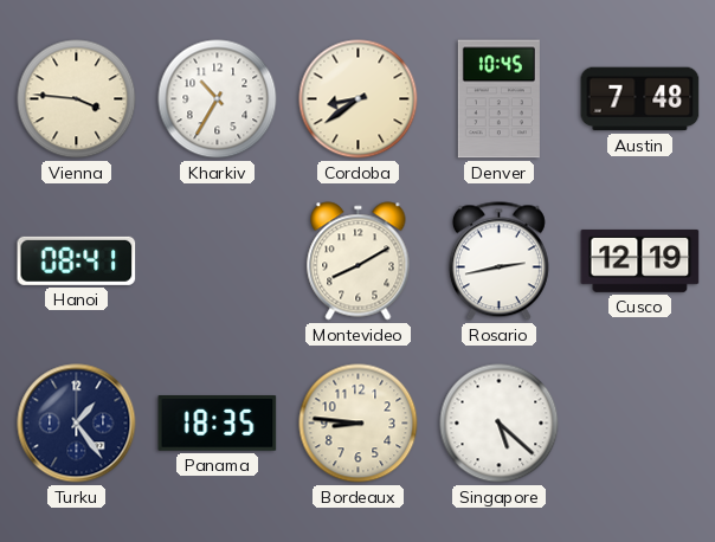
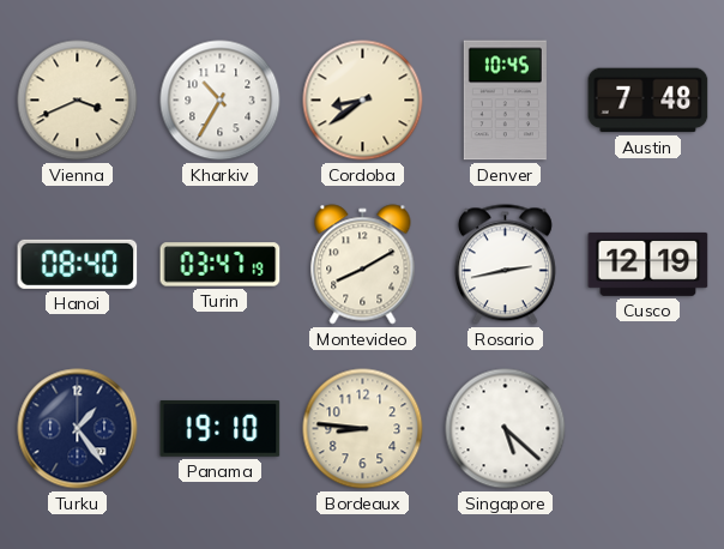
Vienna: 3:46 -> 3:41 (78, 101)
Hanoi: 08:41 -> 08:40 (78, 264)
Turin: none -> 03:47 (221, 265)
Panama: 18:35 -> 19:10 (221, 429)
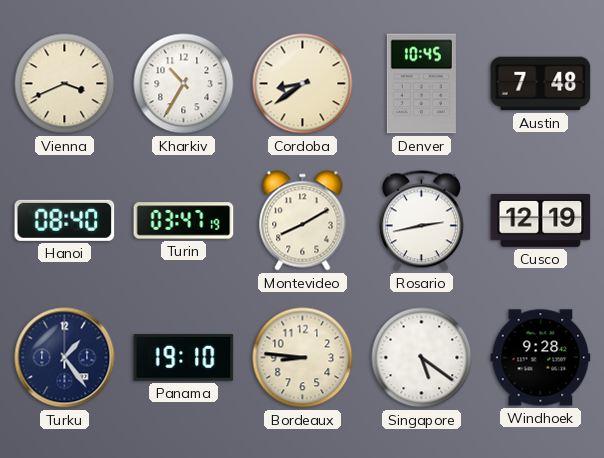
Singapore: 5:22 -> 5:21 (422, 358)
Windhoek: none -> 9:28 (541, 358)
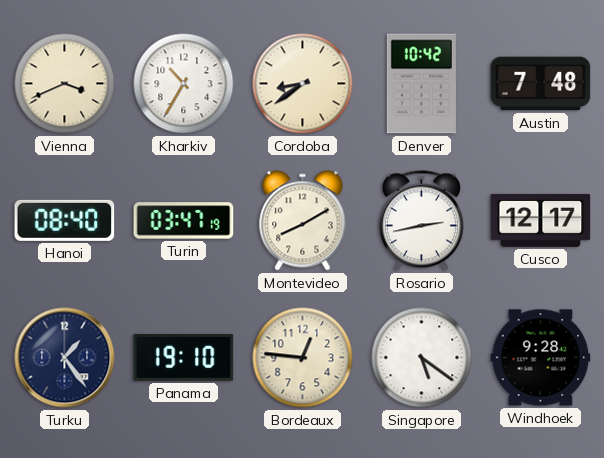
Denver: 10:45 -> 10:42 (421, 84)
Cusco: 12:19 -> 12:17 (541, 220)
Bordeaux: 8:46 -> 12:46 (303, 358)
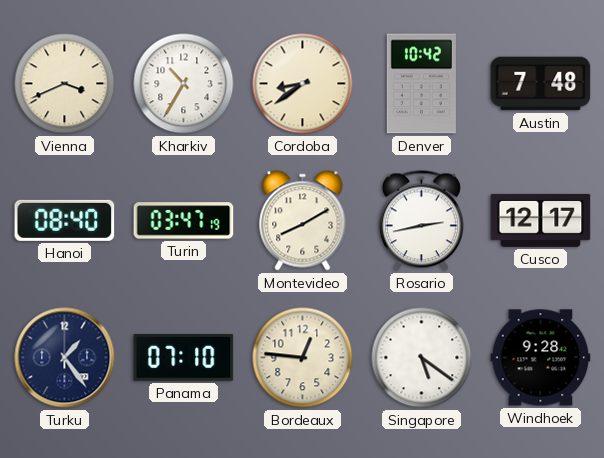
Panama: 19:10 -> 07:10 (184, 358)
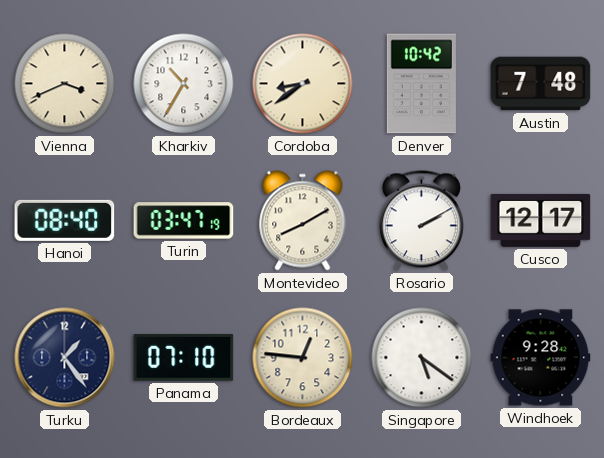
Rosario: 2:43 -> 2:10 (421, 221)
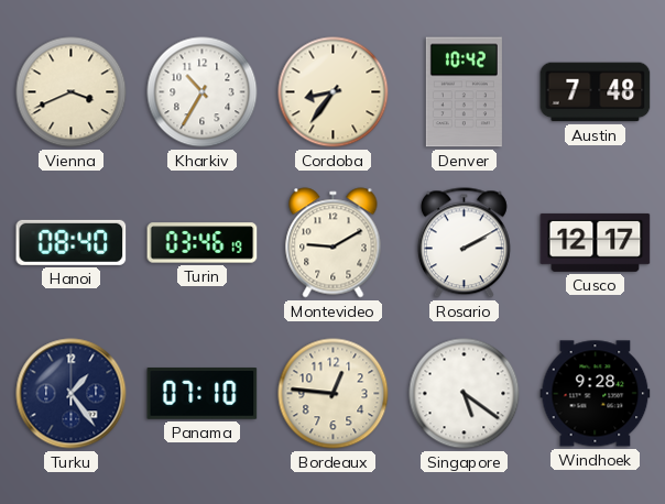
Cordoba: 8:39 -> 8:36 (334, 92)
Turin: 03:47 -> 03:46 (203, 243)
Montevideo: 8:10 -> 9:10 (334, 243)
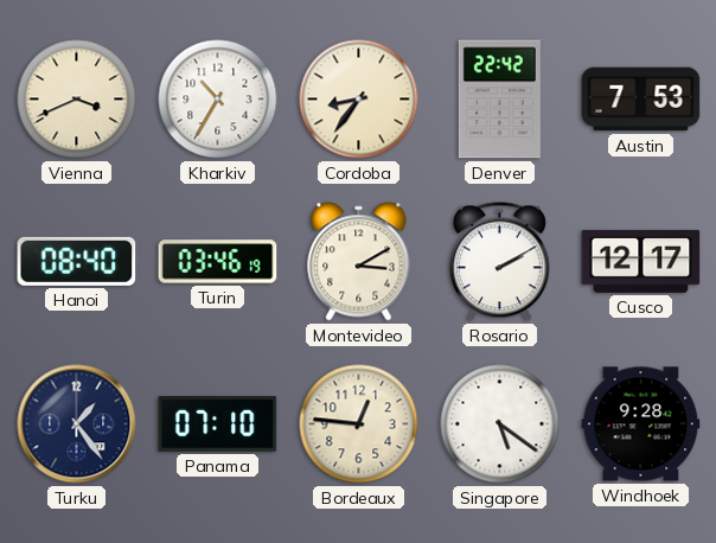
Denver: 10:42 -> 22:42 (499, 100)
Austin: 7:48 -> 7:53 (641, 100)
Montevideo: 9:10 -> 3:10 (359, 262)
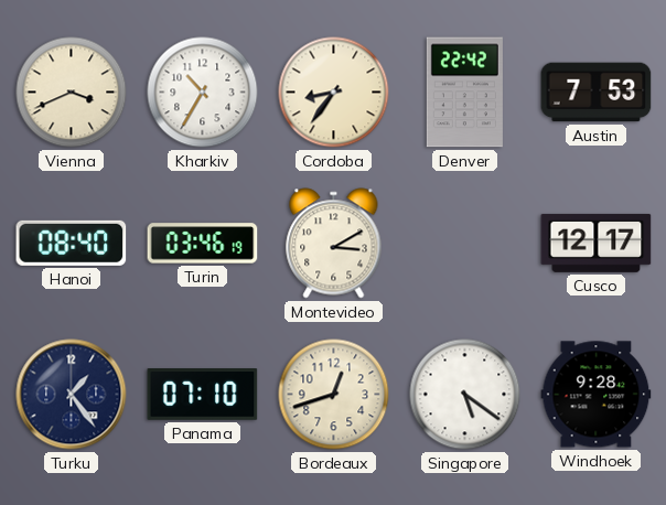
Rosario: 2:10 -> none (499, 262)
Bordeaux: 12:46 -> 12:42 (334, 395)
